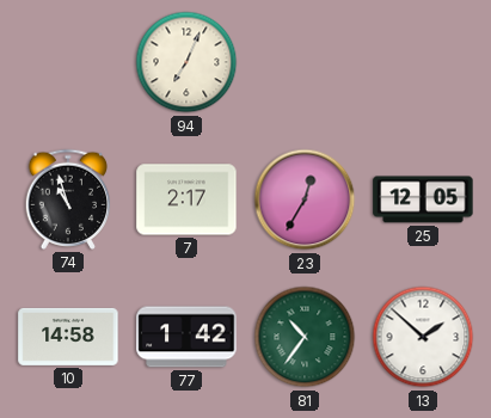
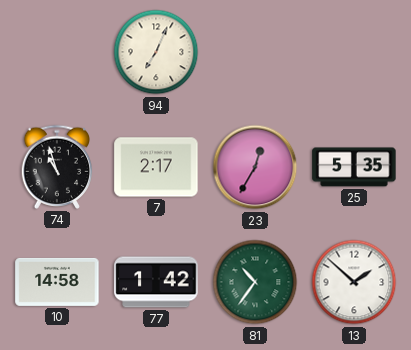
25: 12:05 -> 5:35 (354, 167)
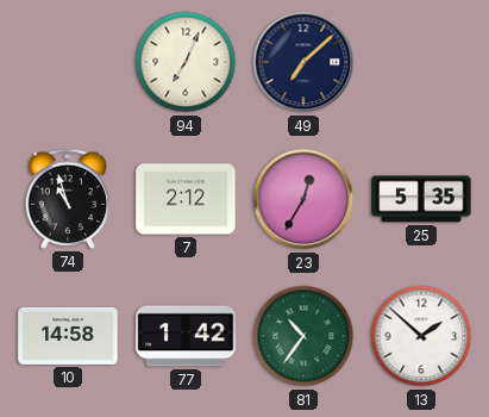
49: none -> 7:08 (303, 62)
7: 2:17 -> 2:12 (186, 199)
